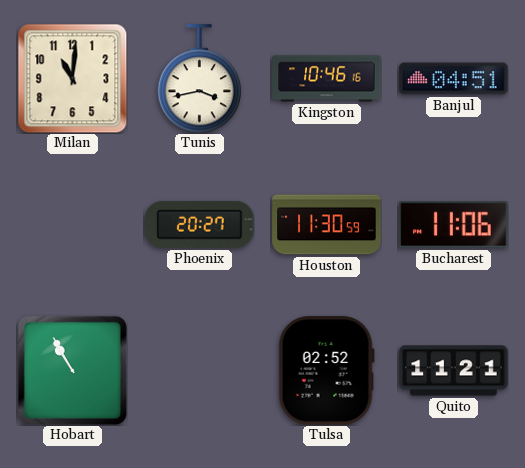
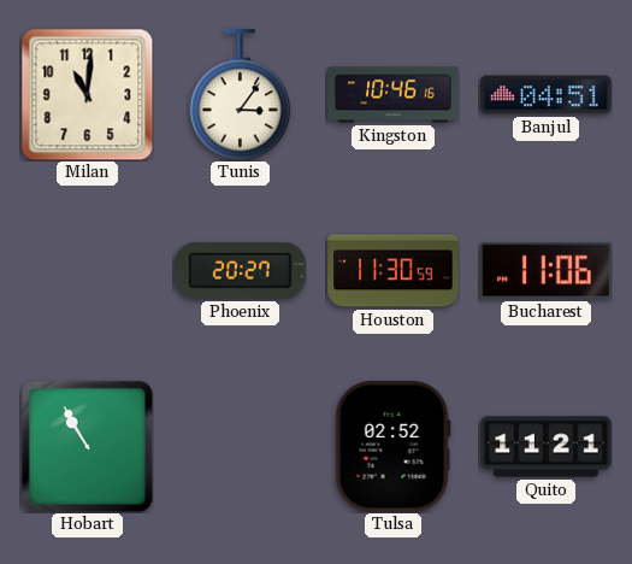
Tunis: 3:43 -> 3:06 (240, 95)
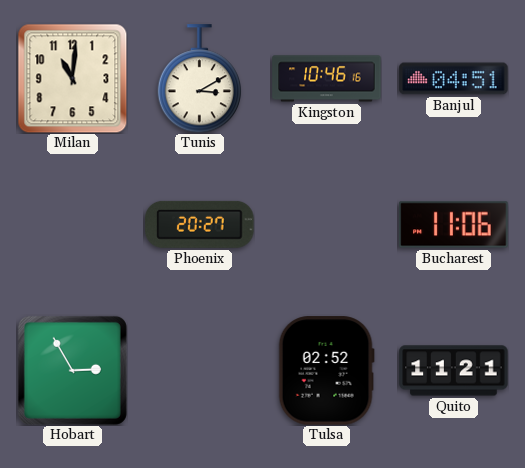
Tunis: 3:06 -> 3:10 (199, 79)
Houston: 11:30 -> none (394, 271)
Hobart: 10:55 -> 2:55 (72, 370)
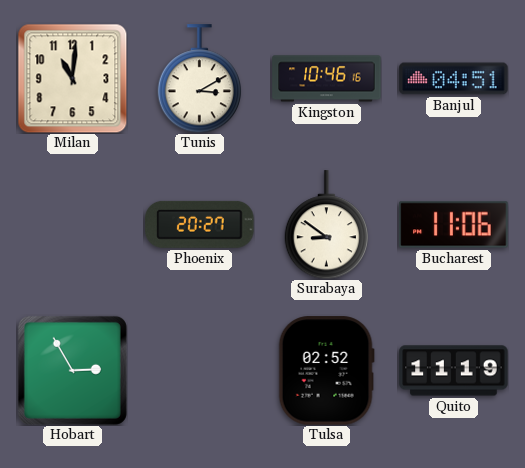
Surabaya: none -> 8:51 (326, 225)
Quito: 11:21 -> 11:19 (454, 371)
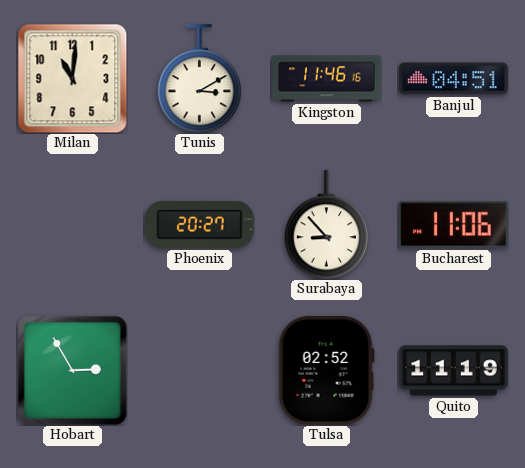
Kingston: 10:46 -> 11:46 (327, 79)
Surabaya: 8:51 -> 8:53 (326, 225)
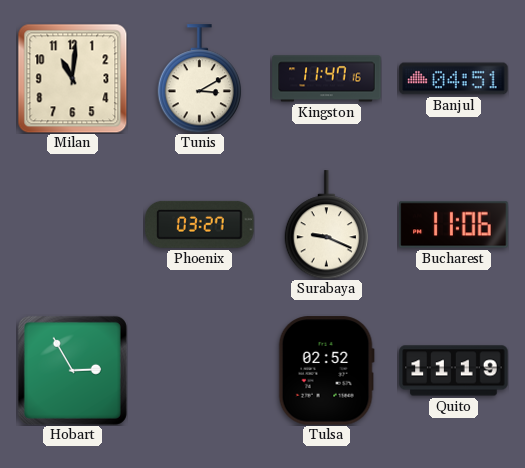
Kingston: 11:46 -> 11:47 (327, 79)
Phoenix: 20:27 -> 03:27 (200, 224)
Surabaya: 8:53 -> 9:19 (326, 225)
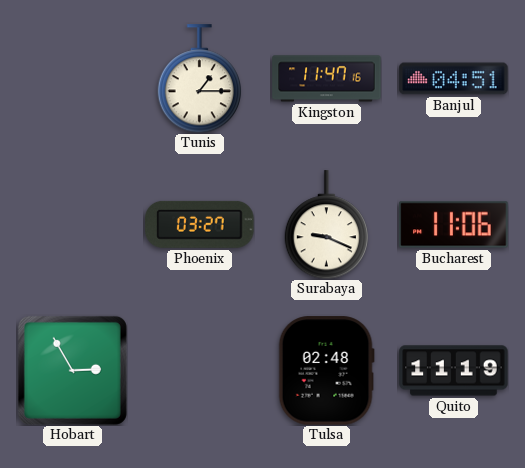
Milan: 11:01 -> none (72, 78)
Tunis: 3:10 -> 1:15 (199, 79)
Tulsa: 02:52 -> 02:48 (326, 371)
